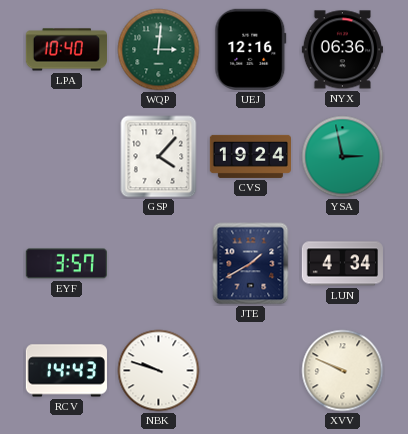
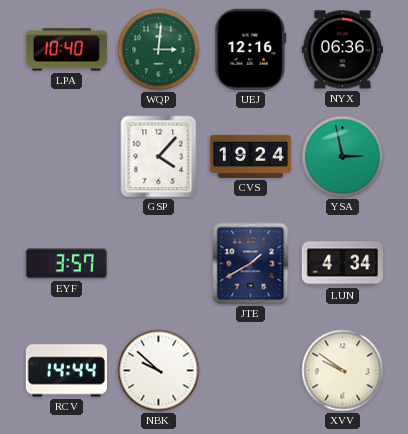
RCV: 14:43 -> 14:44 (66, 371)
NBK: 9:48 -> 9:52 (159, 371)
XVV: 9:49 -> 9:51 (343, 371)
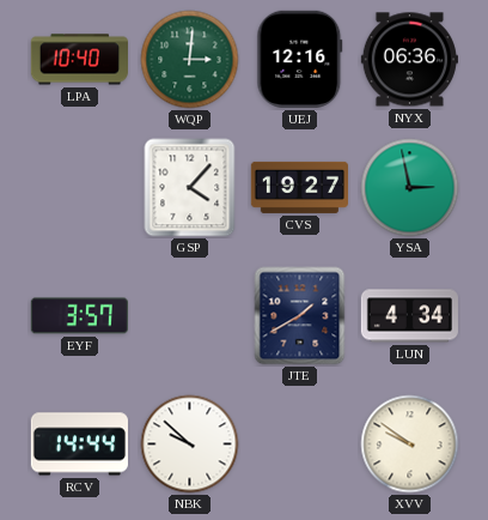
CVS: 19:24 -> 19:27 (299, 187)
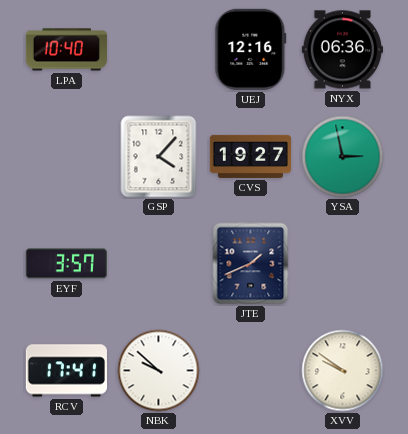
WQP: 3:01 -> none (190, 60)
JTE: 1:40 -> 1:41 (251, 264)
LUN: 4:34 -> none (409, 316)
RCV: 14:44 -> 17:41 (66, 371)
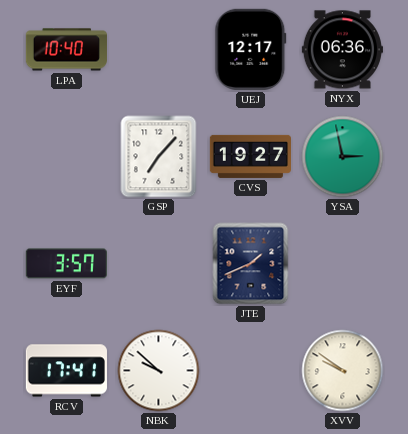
UEJ: 12:16 -> 12:17 (251, 49)
GSP: 4:07 -> 7:07 (159, 157)
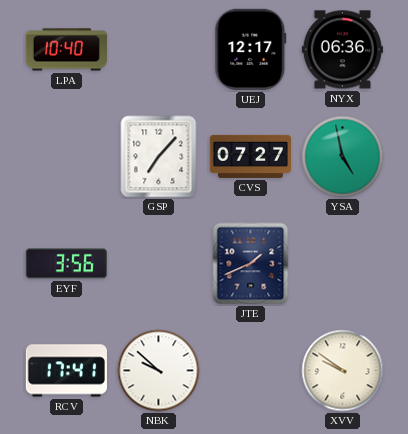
CVS: 19:27 -> 07:27 (250, 156)
YSA: 2:58 -> 4:58 (343, 157)
EYF: 3:57 -> 3:56 (66, 264)
